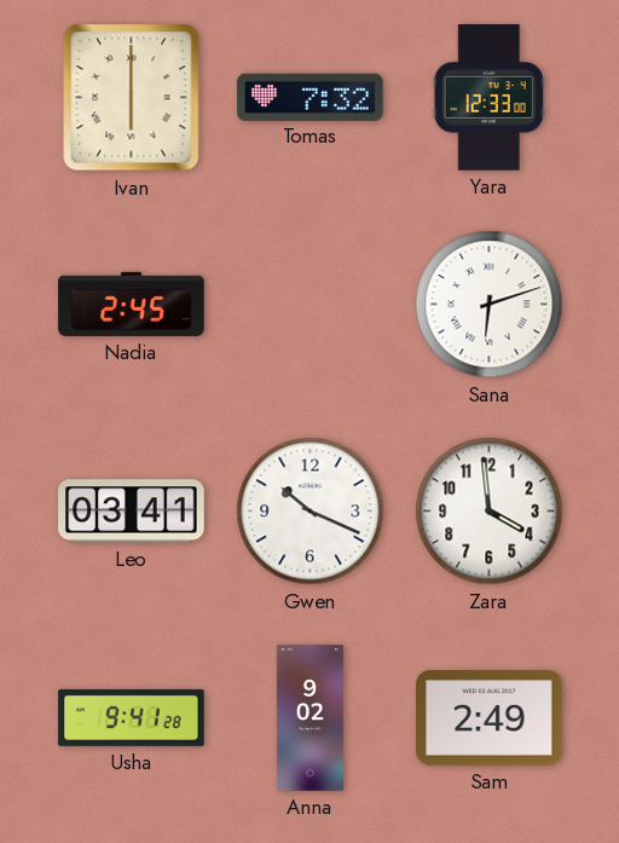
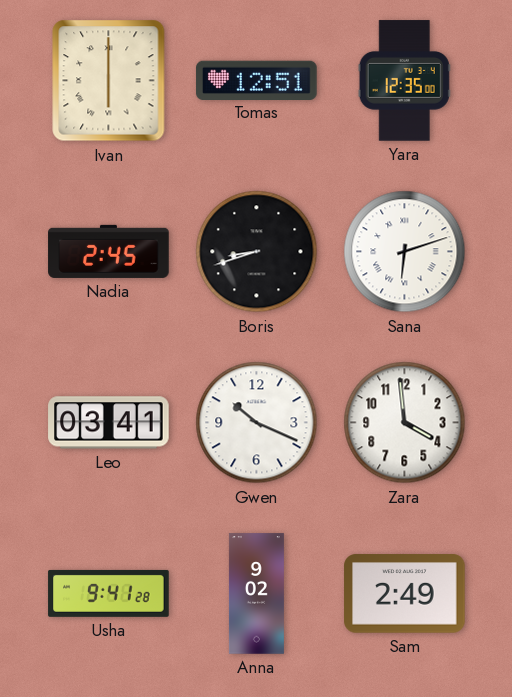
Tomas: 7:32 -> 12:51 (257, 80)
Yara: 12:33 -> 12:35 (404, 81)
Boris: none -> 8:42 (257, 252)
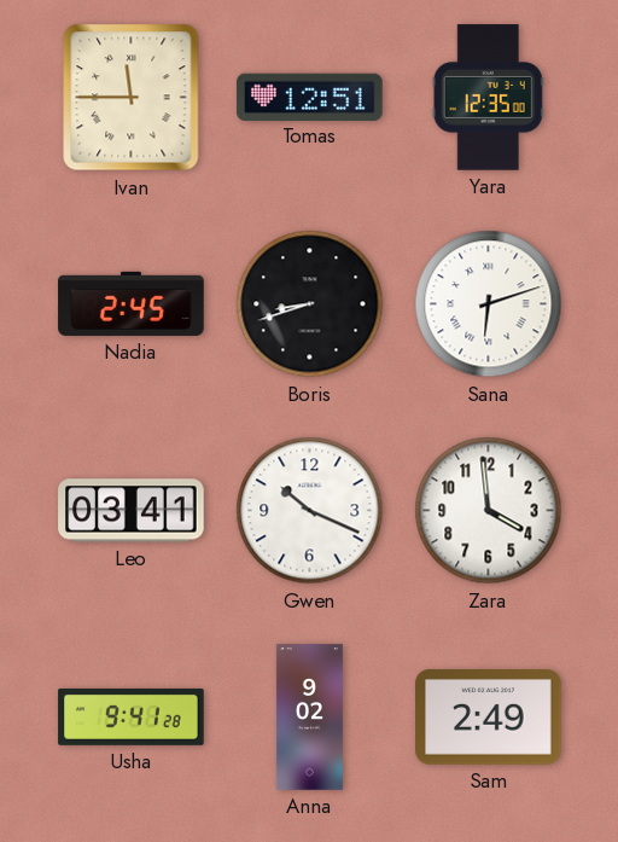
Ivan: 6:00 -> 11:45 (132, 98)
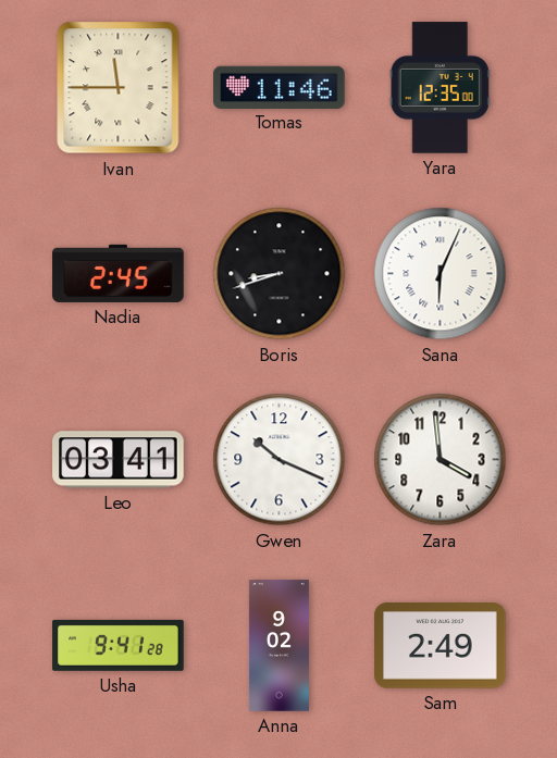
Tomas: 12:51 -> 11:46 (280, 87)
Sana: 6:12 -> 6:04 (441, 274)
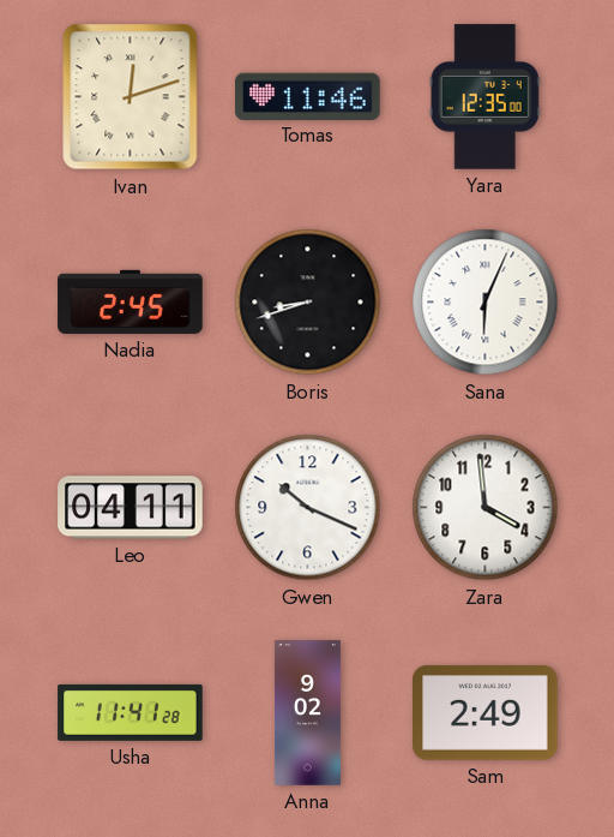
Ivan: 11:45 -> 12:12 (131, 97)
Leo: 03:41 -> 04:11 (131, 508)
Usha: 9:41 -> 11:41 (131, 712)
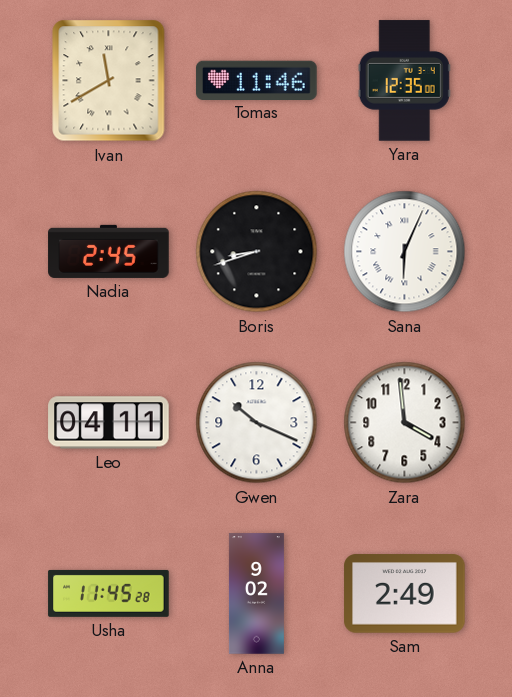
Ivan: 12:12 -> 11:40 (109, 81)
Usha: 11:41 -> 11:45 (109, 593)
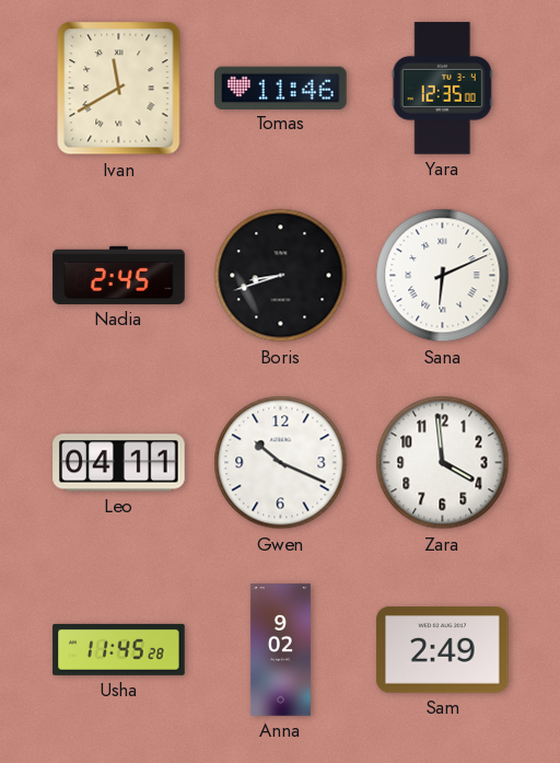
Sana: 6:04 -> 6:11 (443, 276)
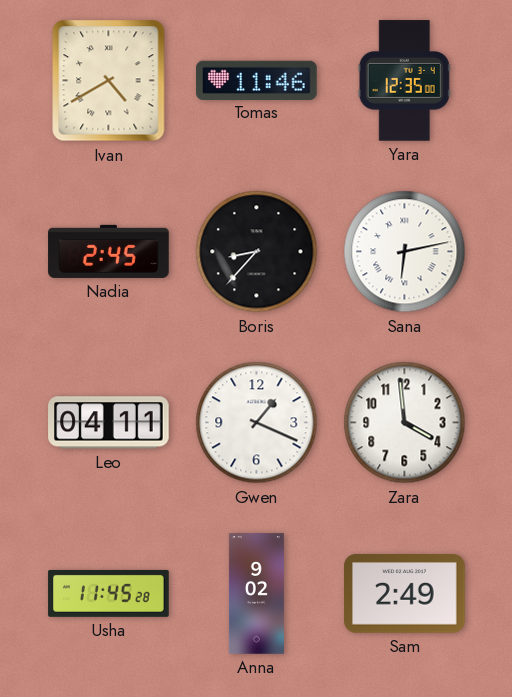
Ivan: 11:40 -> 4:40 (109, 81)
Boris: 8:42 -> 8:37 (257, 252)
Sana: 6:11 -> 6:13 (405, 252)
Gwen: 10:19 -> 1:19 (257, 423)
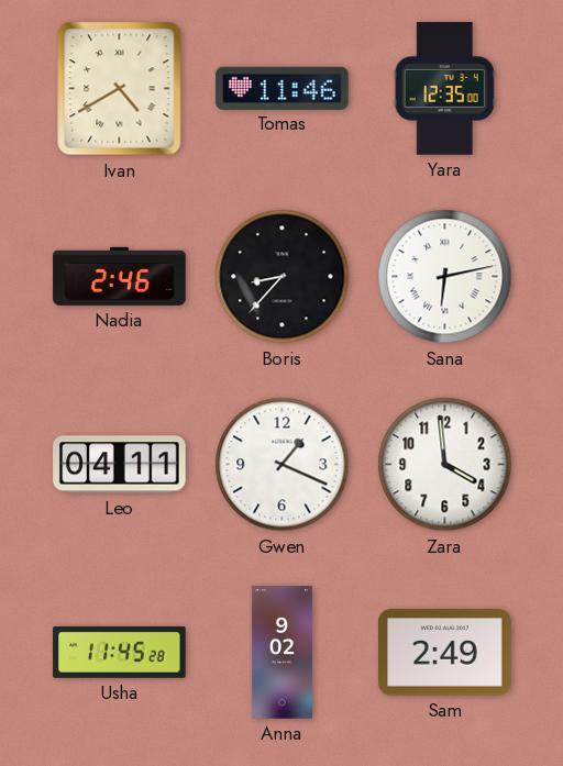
Nadia: 2:45 -> 2:46 (120, 276)
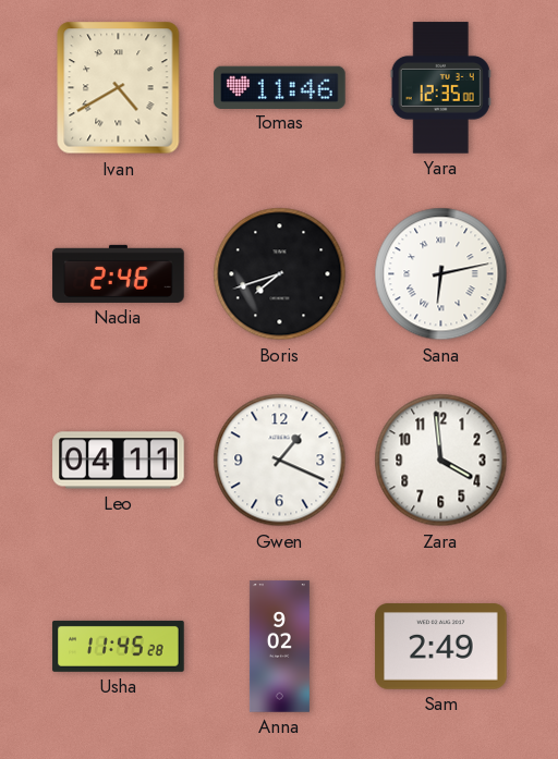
Boris: 8:37 -> 7:42 (280, 274)
